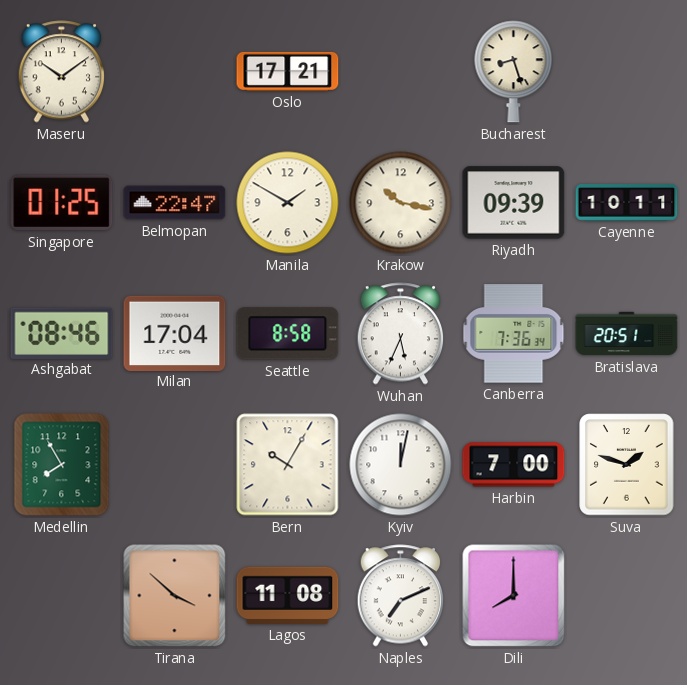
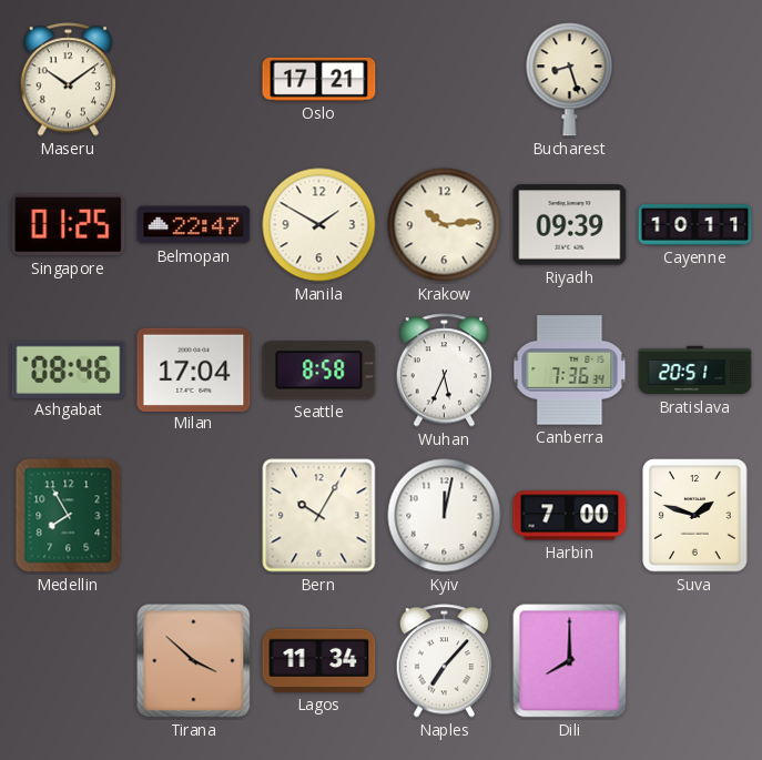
Krakow: 10:17 -> 10:14 (445, 225)
Lagos: 11:08 -> 11:34 (319, 660)
Naples: 7:11 -> 7:07 (445, 661)
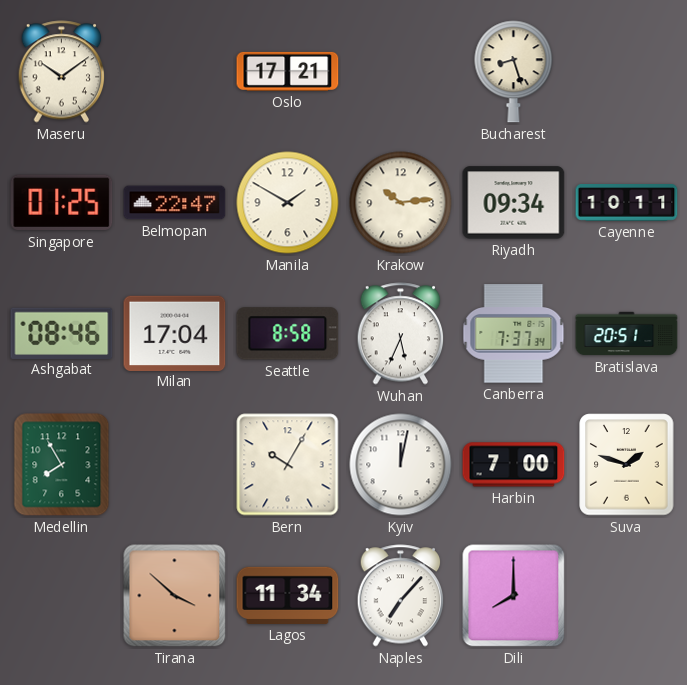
Riyadh: 09:39 -> 09:34 (514, 203)
Canberra: 7:36 -> 7:37 (514, 334)
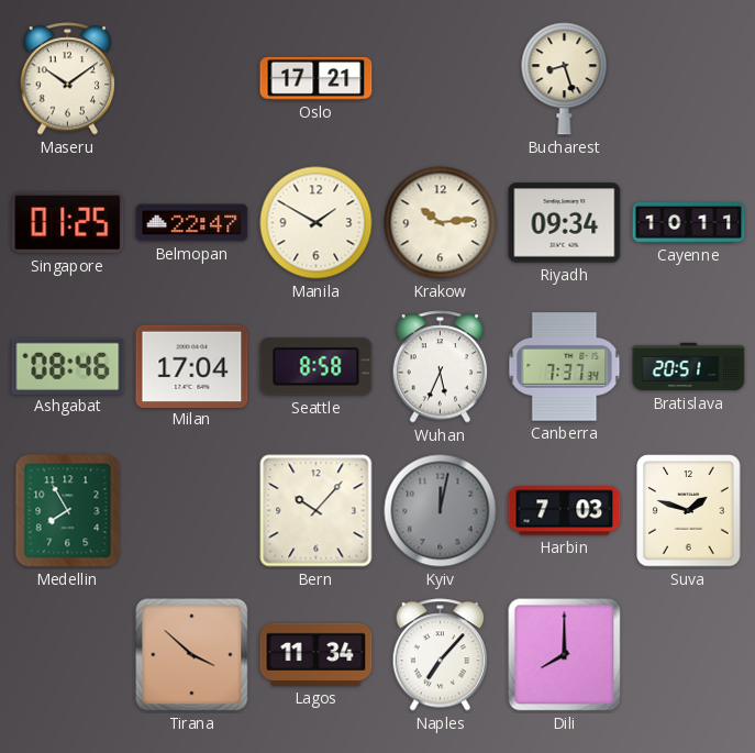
Bern: 10:05 -> 10:07 (317, 511)
Kyiv dial: white -> grey (441, 511)
Harbin: 7:00 -> 7:03 (565, 511)
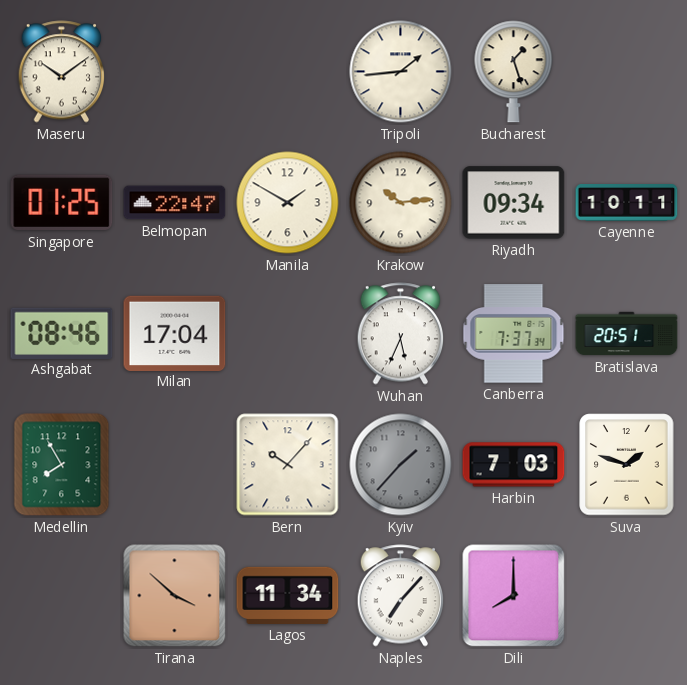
Oslo: 17:21 -> none (317, 78)
Tripoli: none -> 1:44 (401, 72)
Bucharest: 8:27 -> 1:27 (514, 72)
Seattle: 8:58 -> none (317, 367)
Kyiv: 12:02 -> 1:37 (401, 465)
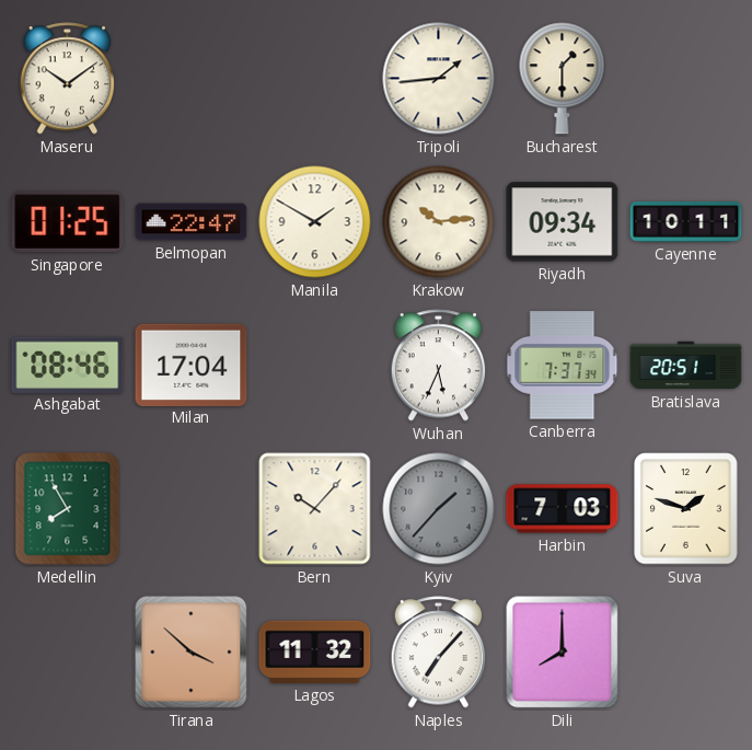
Bucharest: 1:27 -> 1:30 (563, 79)
Lagos: 11:34 -> 11:32 (315, 651)
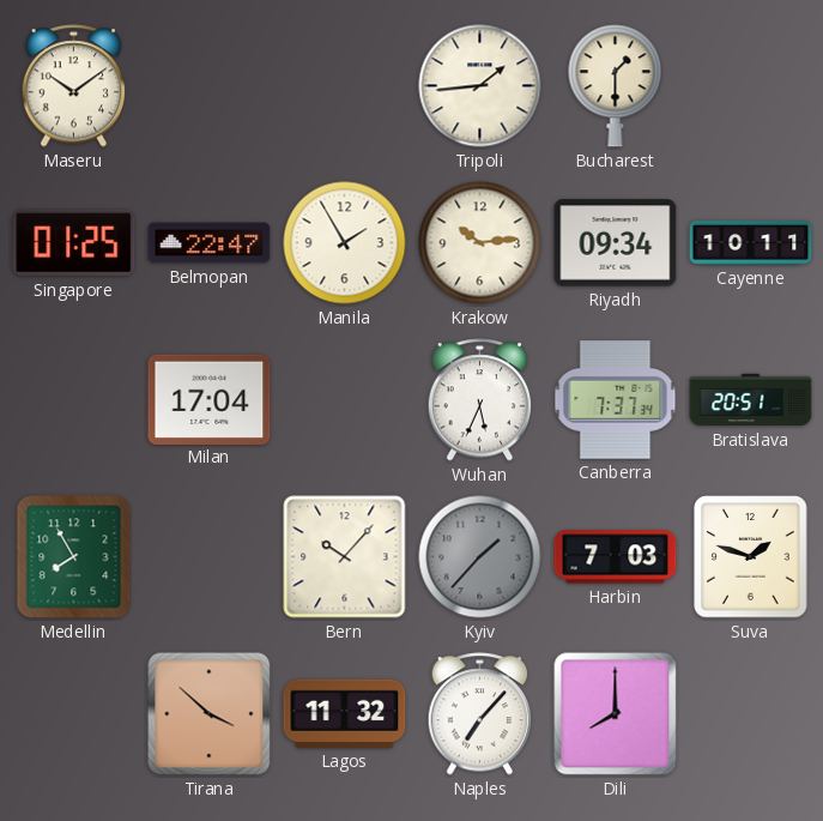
Manila: 1:50 -> 1:55 (345, 243)
Ashgabat: 08:46 -> none (68, 365)
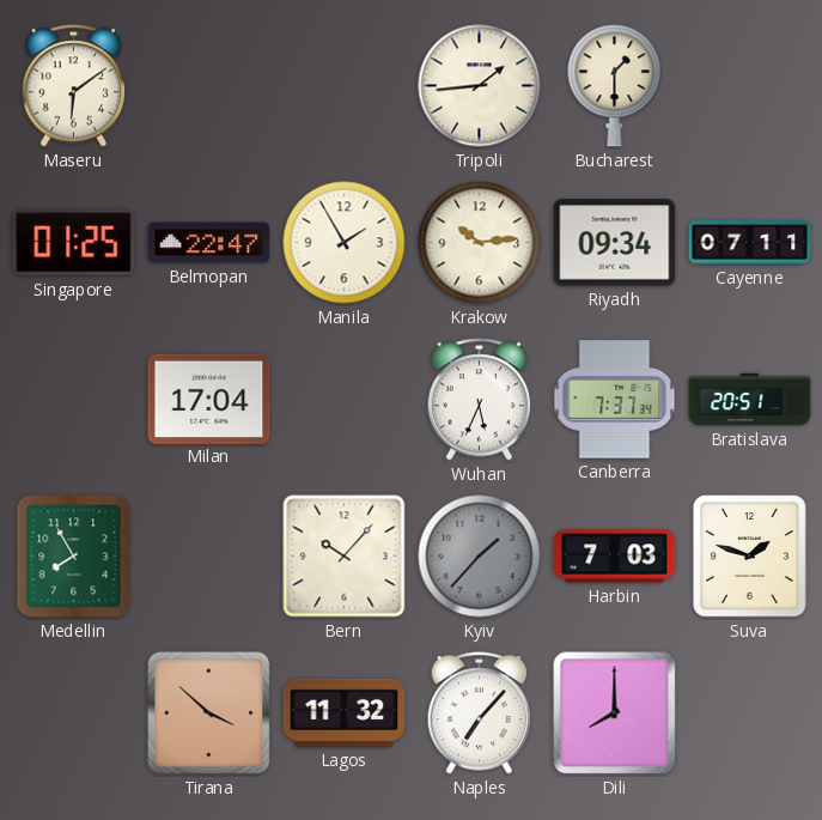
Maseru: 10:09 -> 6:09 (74, 86)
Cayenne: 10:11 -> 07:11 (750, 243)
